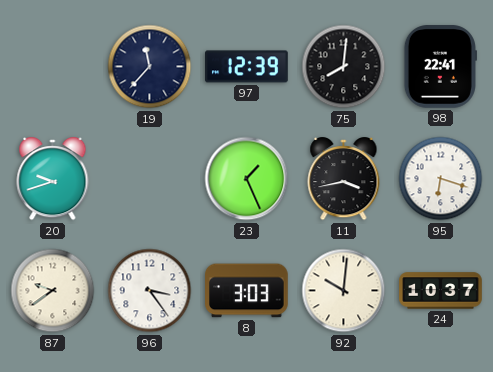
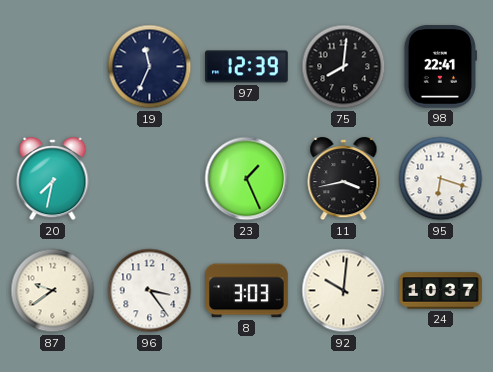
19: 11:37 -> 11:34 (150, 67)
20: 9:42 -> 7:32 (53, 180)
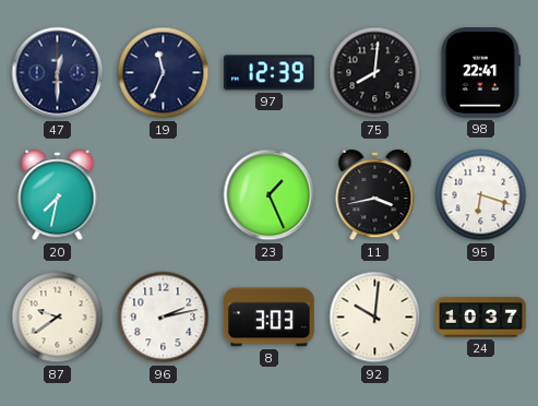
47: none -> 12:30 (58, 73)
96: 3:24 -> 2:13 (164, 318)
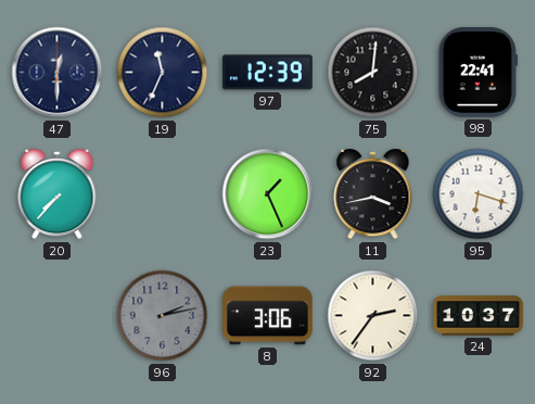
20: 7:32 -> 7:37 (58, 195)
87: 9:39 -> none (58, 318)
96 dial: white -> grey (163, 316)
8: 3:03 -> 3:06 (268, 316)
92: 10:01 -> 2:36 (373, 316)
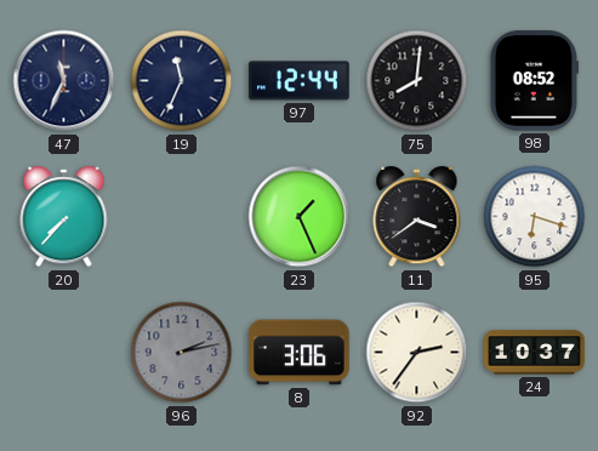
47: 12:30 -> 11:34 (64, 81)
97: 12:39 -> 12:44 (300, 81)
98: 22:41 -> 08:52 (534, 81)
11: 3:43 -> 3:39 (417, 218)
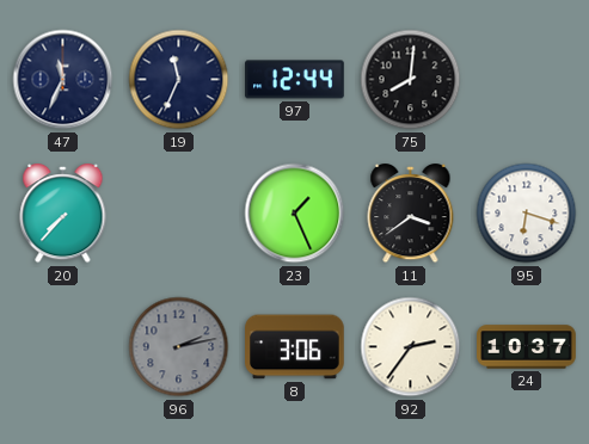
98: 08:52 -> none (534, 81)
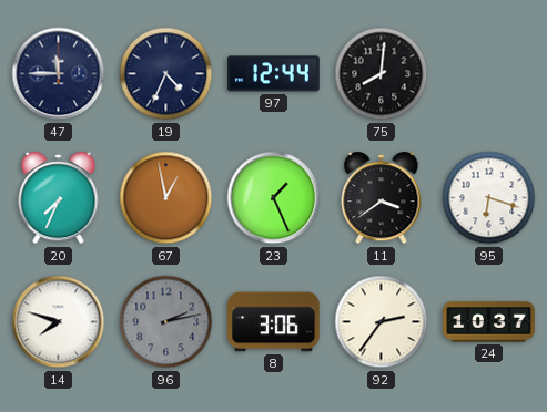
47: 11:34 -> 11:45 (59, 74)
19: 11:34 -> 4:34 (166, 74)
20: 7:37 -> 7:34 (59, 199)
67: none -> 12:58 (166, 198)
14: none -> 7:48 (59, 322)
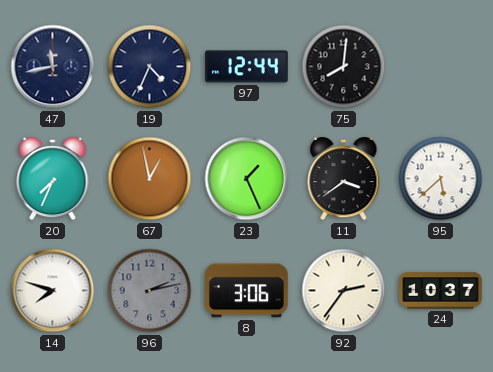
47: 11:45 -> 11:43 (53, 67)
95: 6:18 -> 5:38 (441, 179)
